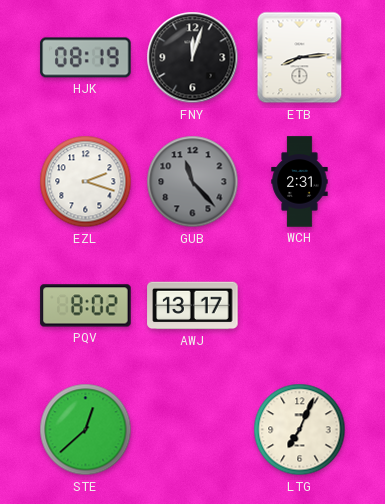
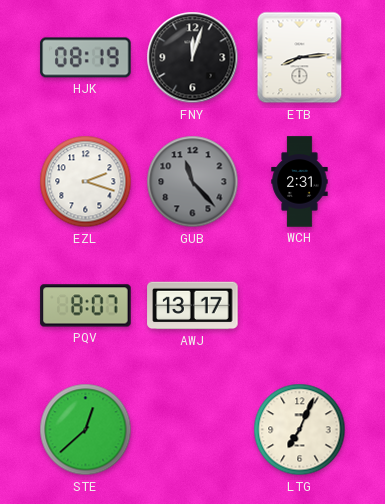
PQV: 8:02 -> 8:07 (86, 306)
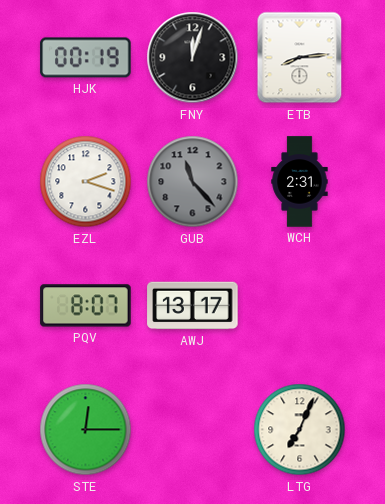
HJK: 08:19 -> 00:19 (86, 58)
STE: 12:38 -> 12:15 (86, 430)
